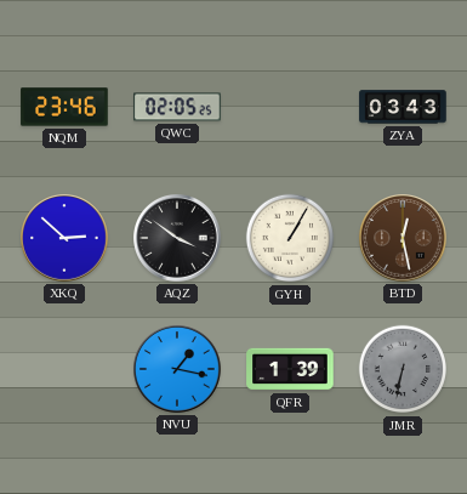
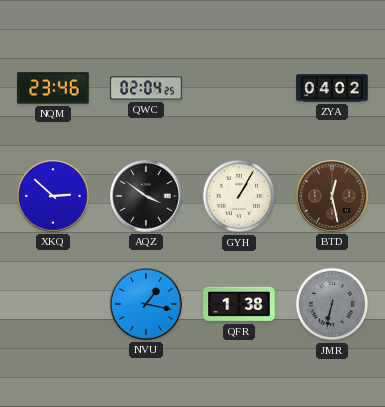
QWC: 02:05 -> 02:04 (146, 88)
ZYA: 03:43 -> 04:02 (332, 88)
QFR: 1:39 -> 1:38 (239, 304)
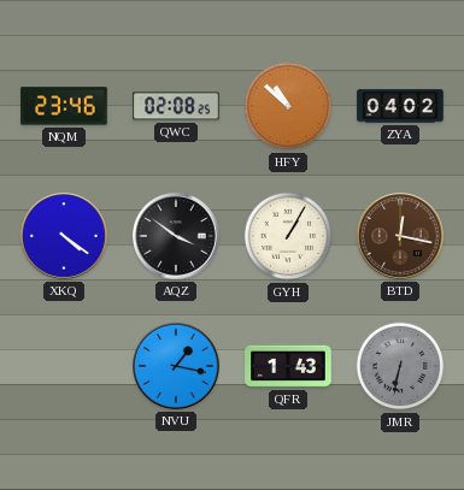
QWC: 02:04 -> 02:08 (176, 106)
HFY: none -> 10:52 (288, 106)
XKQ: 2:52 -> 4:21 (64, 236)
BTD: 12:28 -> 12:17 (400, 236)
QFR: 1:38 -> 1:43 (288, 366)
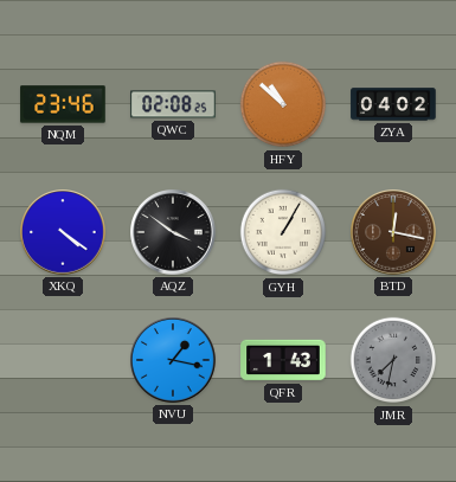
JMR: 6:32 -> 7:32 (393, 360)
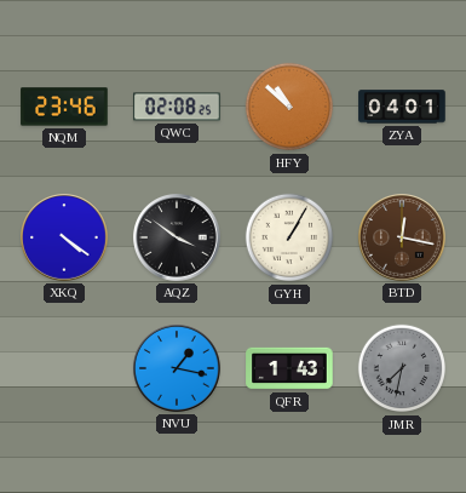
ZYA: 04:02 -> 04:01 (402, 107)
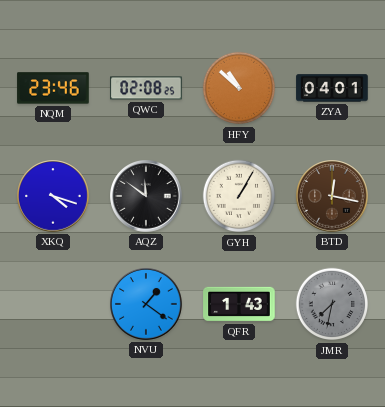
XKQ: 4:21 -> 4:18 (53, 196)
AQZ: 3:51 -> 11:51 (146, 196)
NVU: 1:17 -> 1:21 (146, 304)
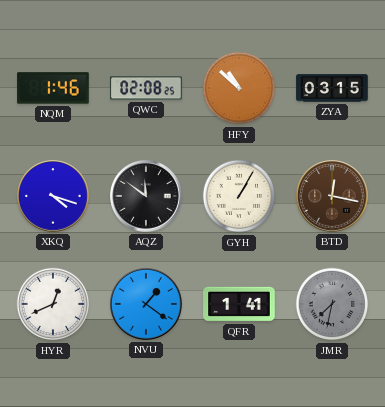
NQM: 23:46 -> 1:46 (53, 88)
ZYA: 04:01 -> 03:15 (332, 88)
HYR: none -> 12:41 (53, 304)
QFR: 1:43 -> 1:41 (239, 304)
